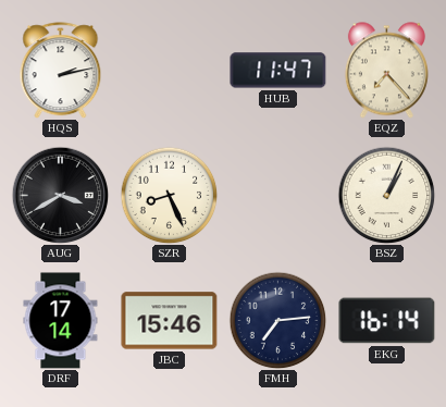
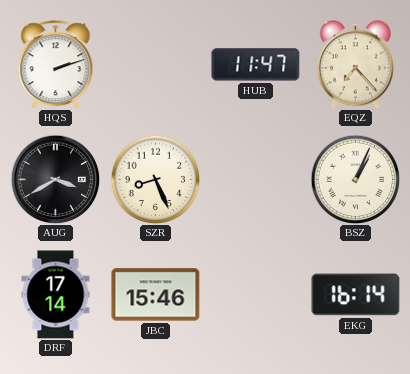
HQS: 2:13 -> 2:12 (56, 65)
FMH: 7:14 -> none (277, 320)
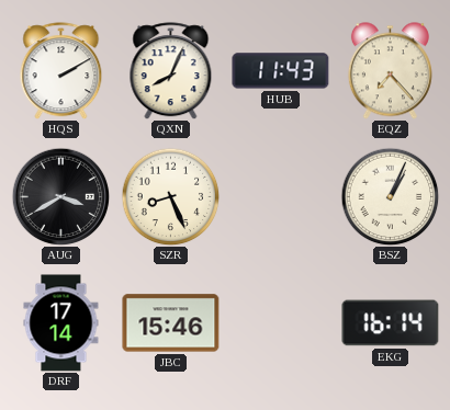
HQS: 2:12 -> 2:10 (61, 71)
QXN: none -> 8:04 (171, 71)
HUB: 11:47 -> 11:43 (281, 71)
